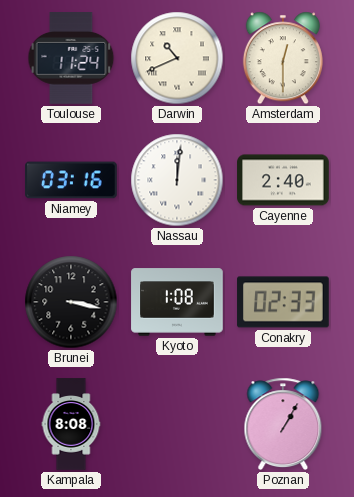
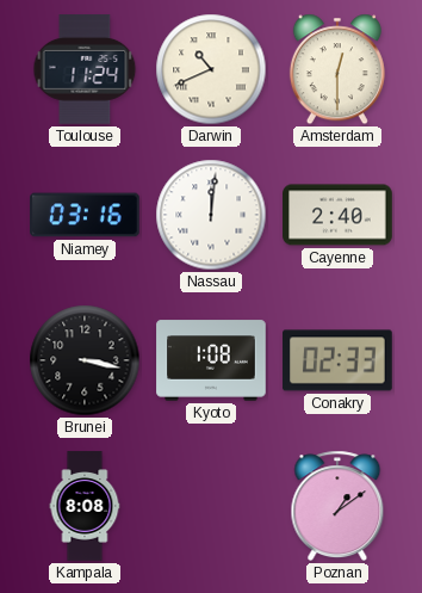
Poznan: 1:05 -> 1:09 (337, 506)
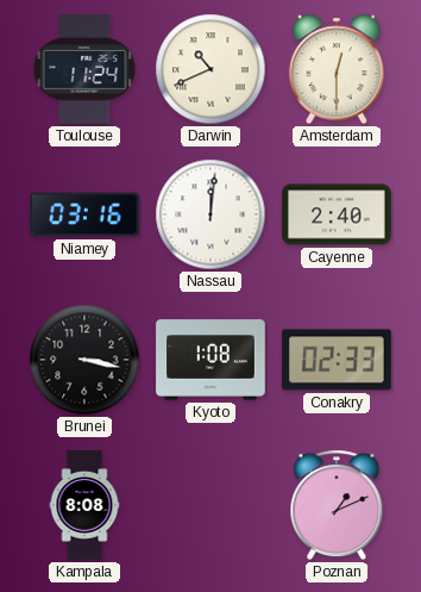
Poznan: 1:09 -> 1:11 (337, 505)
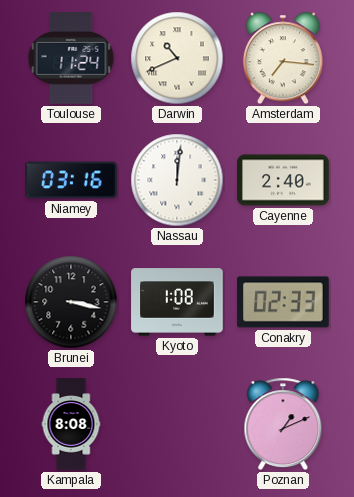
Amsterdam: 12:30 -> 7:16 (283, 58)
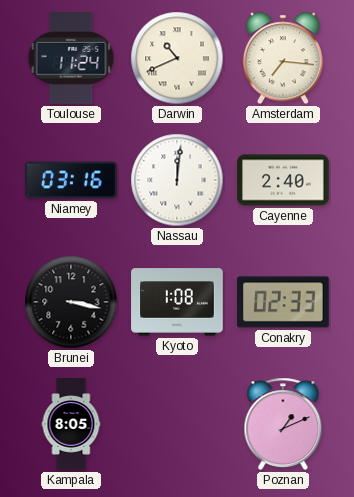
Kampala: 8:08 -> 8:05 (71, 424)
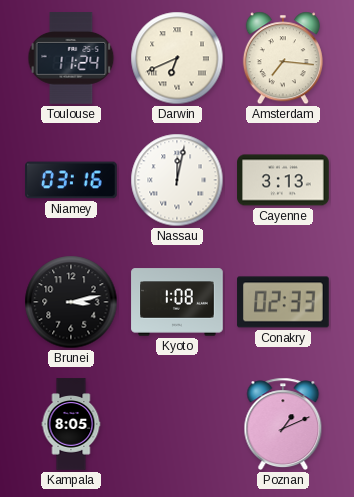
Darwin: 10:41 -> 6:41 (177, 58)
Nassau: 12:01 -> 12:02 (177, 180)
Cayenne: 2:40 -> 3:13 (283, 180)
Brunei: 3:17 -> 3:13 (71, 302)
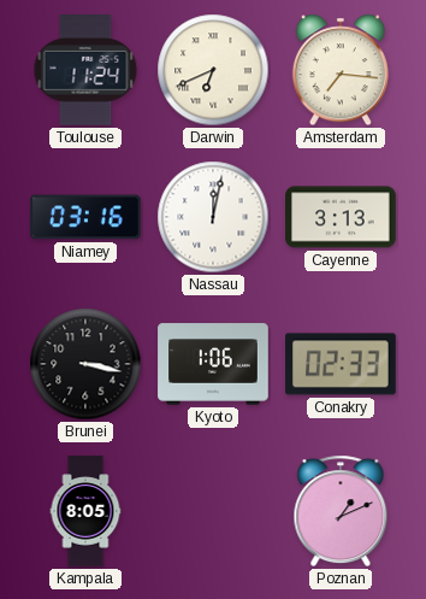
Brunei: 3:13 -> 3:17 (85, 364)
Kyoto: 1:08 -> 1:06 (213, 364)
